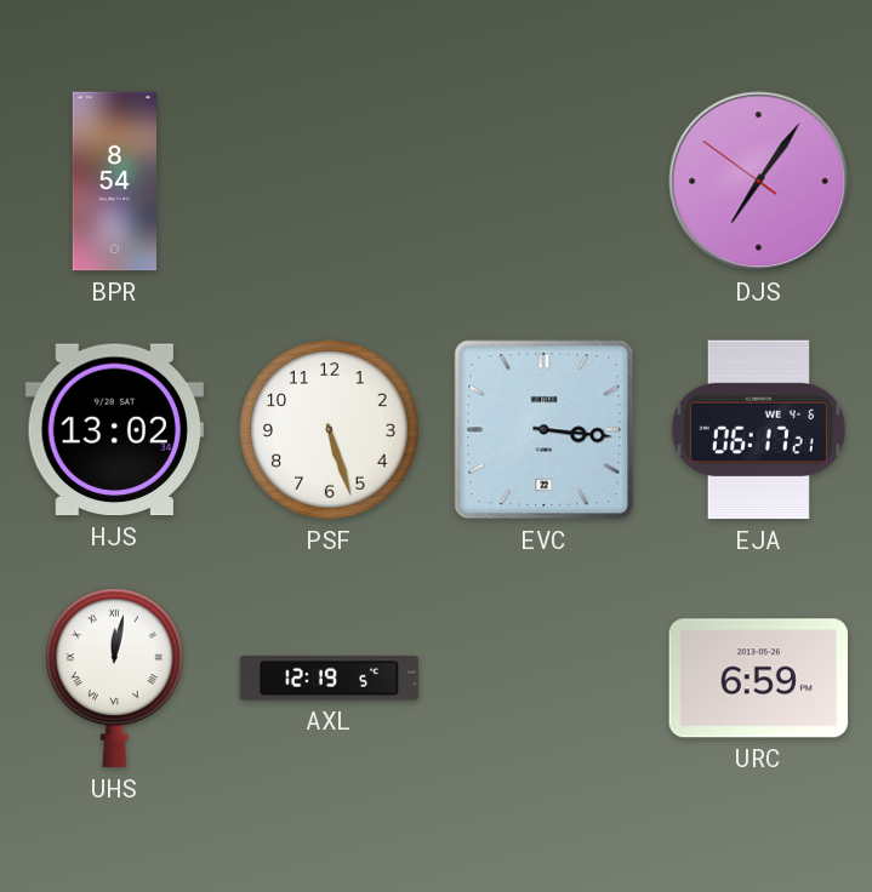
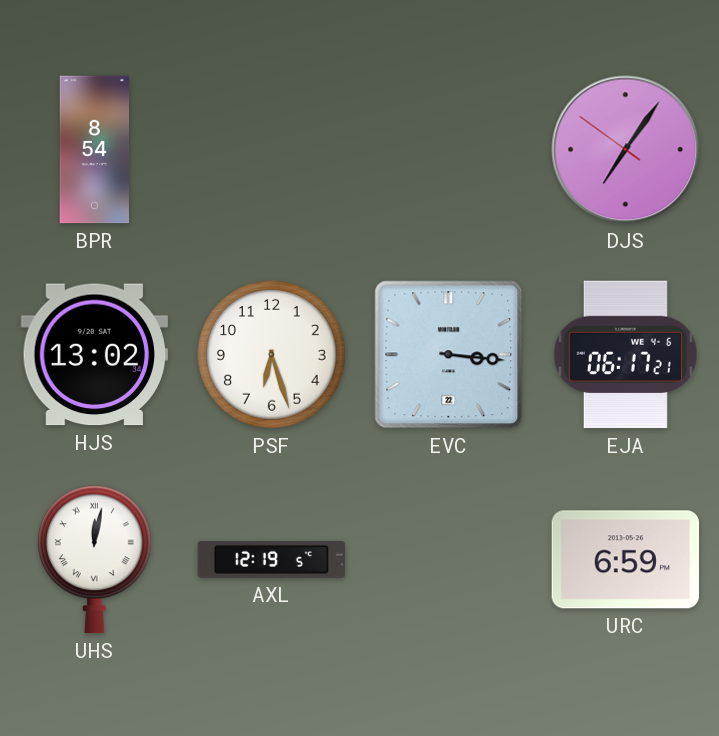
PSF: 5:27 -> 6:27 (272, 355)
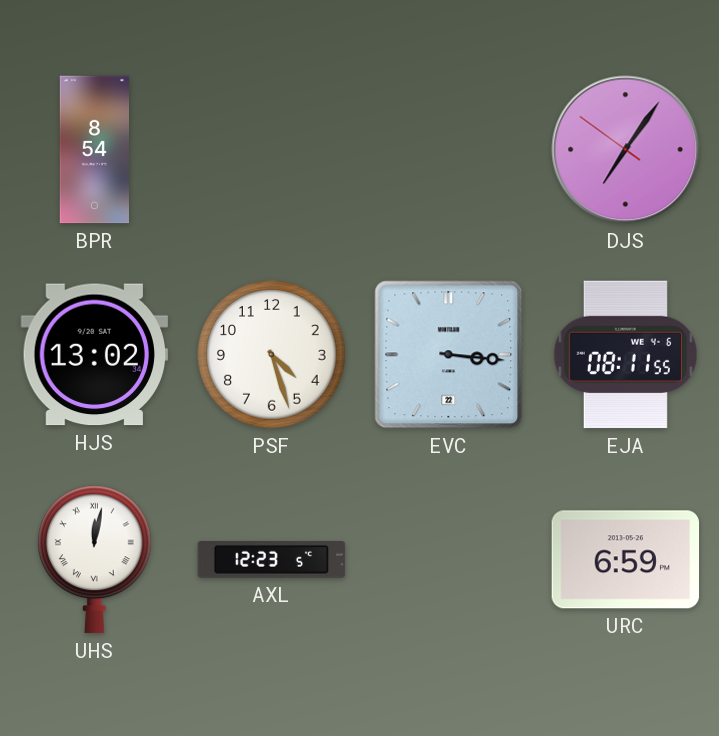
PSF: 6:27 -> 4:27 (272, 355)
EJA: 06:17 -> 08:11 (625, 355)
AXL: 12:19 -> 12:23 (272, 560)
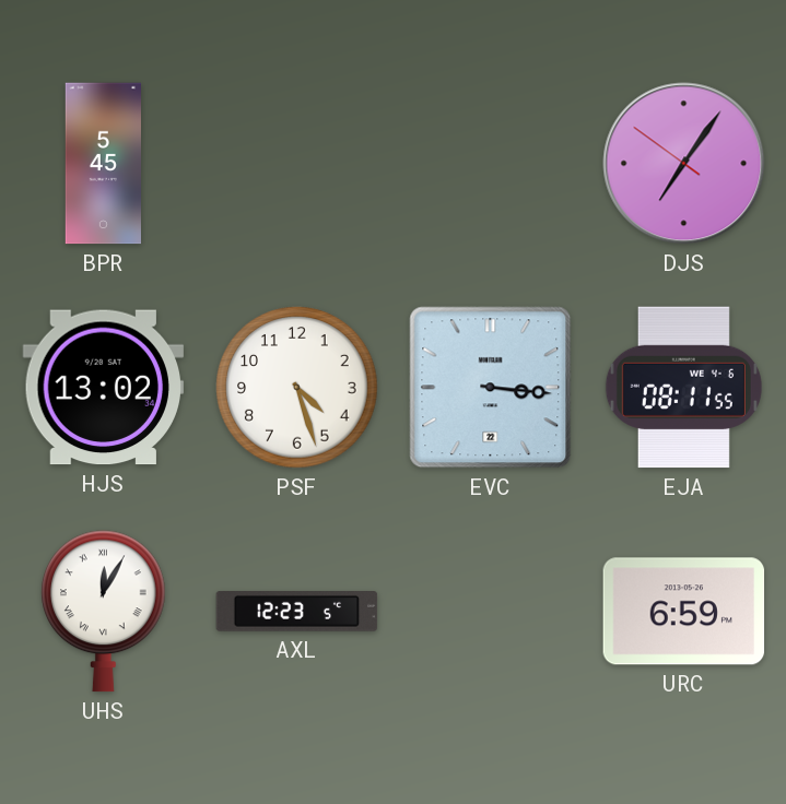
BPR: 8:54 -> 5:45 (103, 164)
UHS: 12:02 -> 12:05 (104, 612)
